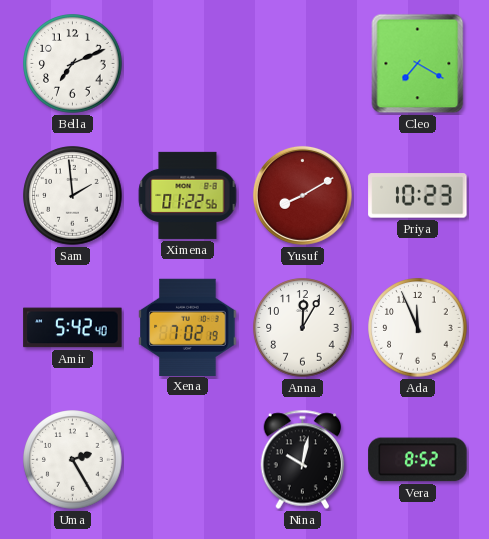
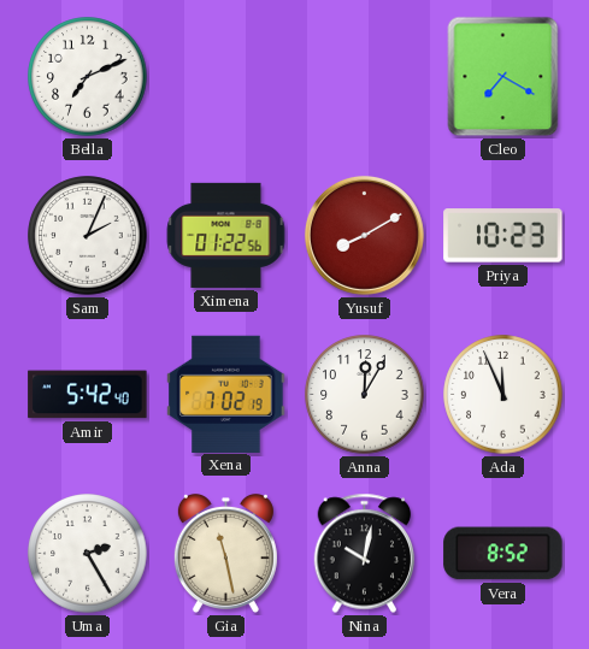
Sam: 1:59 -> 2:04 (88, 236)
Gia: none -> 11:28 (225, 553)
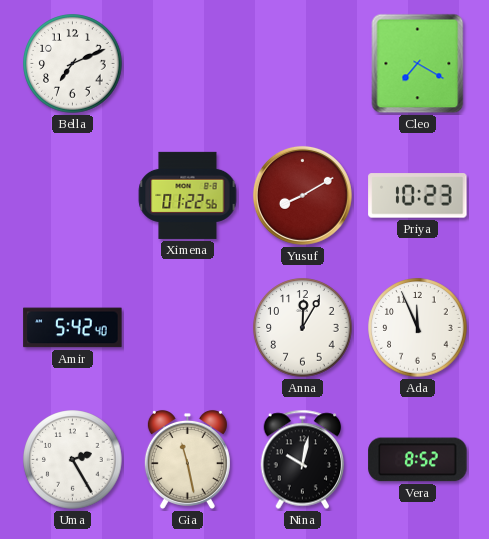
Sam: 2:04 -> none (88, 236)
Xena: 7:02 -> none (226, 394)
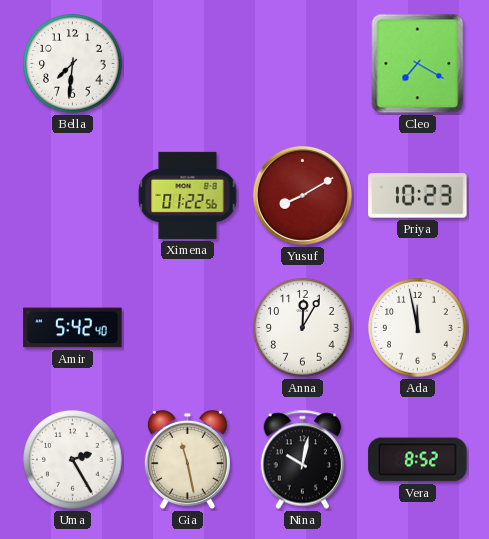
Bella: 7:11 -> 7:31 (73, 64)
Ada: 11:56 -> 11:58 (418, 328)
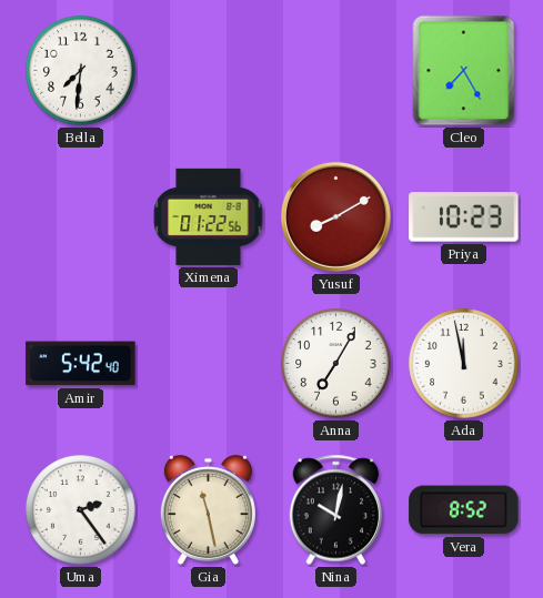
Cleo: 7:20 -> 7:25 (464, 71)
Anna: 12:05 -> 7:05 (336, 364)
Uma: 2:25 -> 2:24 (81, 510)
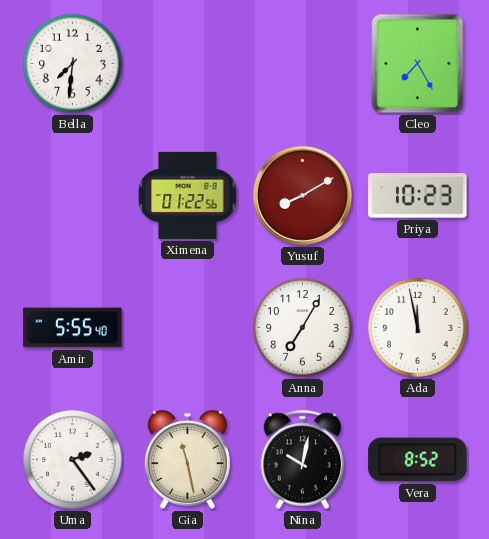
Amir: 5:42 -> 5:55 (73, 328)
